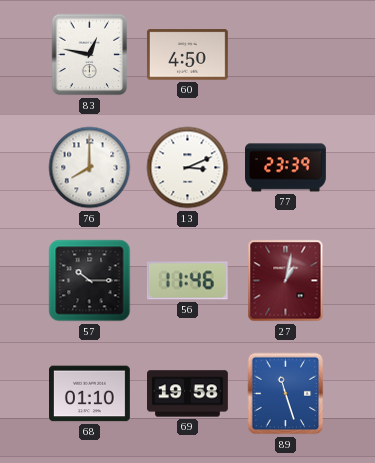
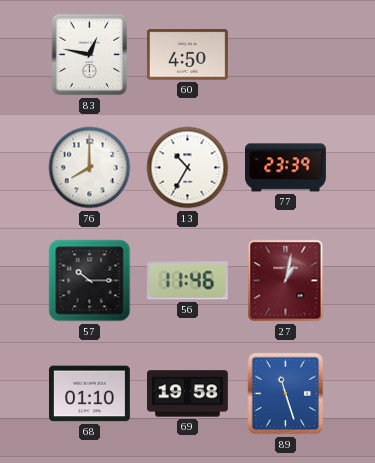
13: 3:11 -> 10:35 (188, 168)
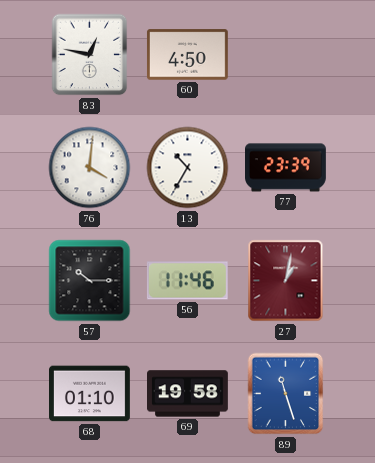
76: 8:00 -> 4:01 (90, 168)
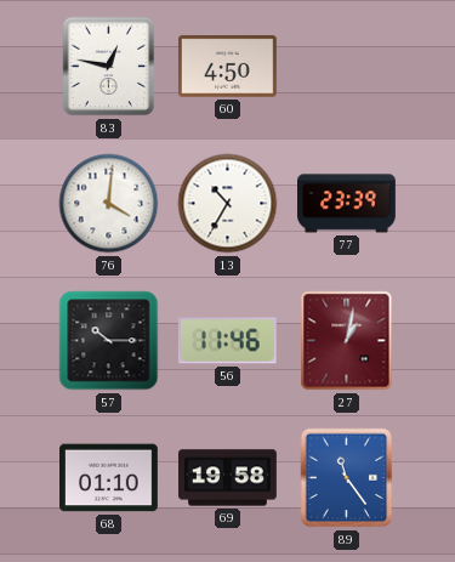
89: 11:27 -> 11:24 (347, 478)
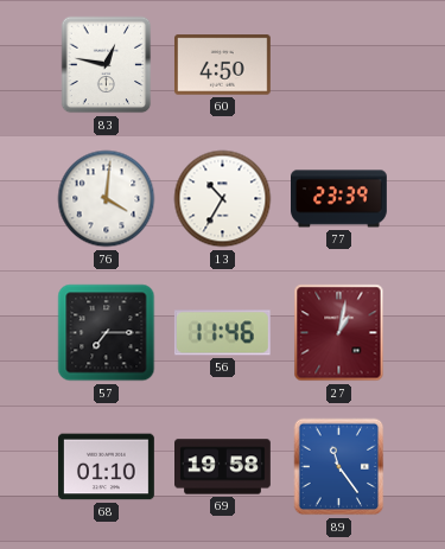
57: 10:15 -> 7:15 (107, 333)
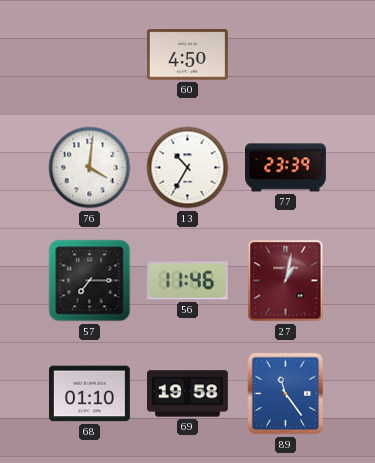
83: 12:47 -> none (107, 65)
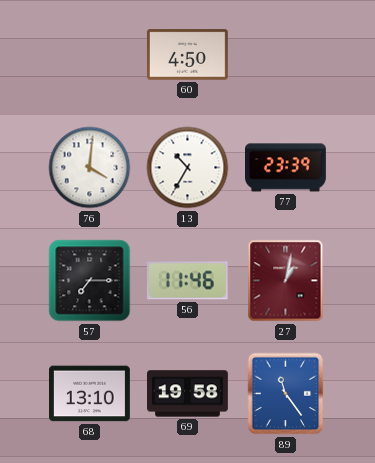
68: 01:10 -> 13:10 (90, 394)
